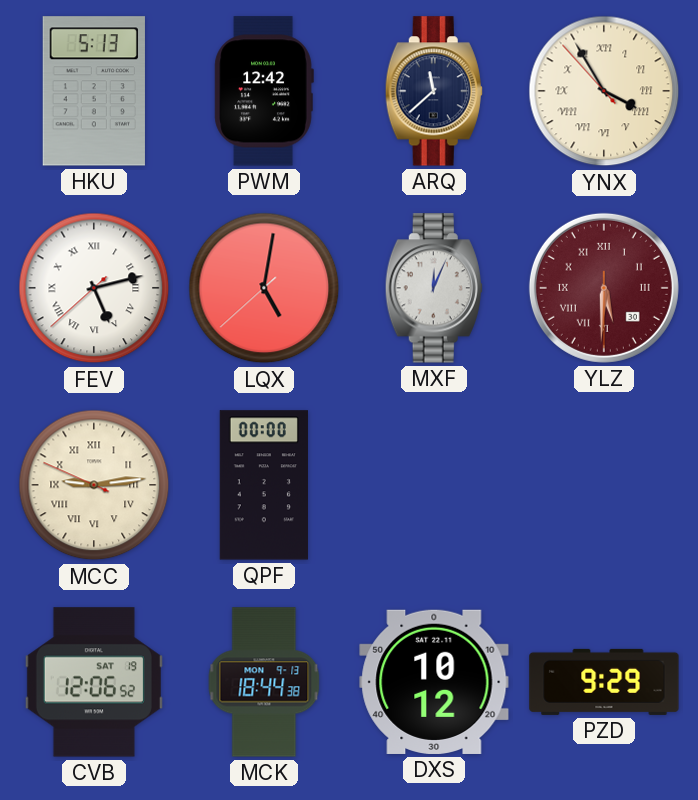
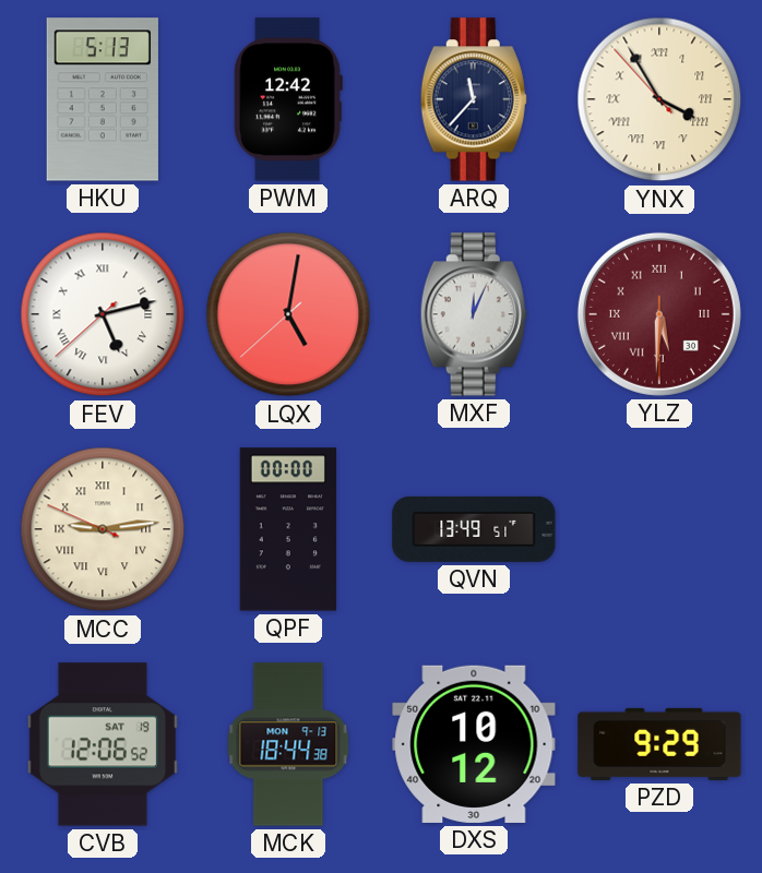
ARQ: 11:38 -> 11:37 (474, 99)
QVN: none -> 13:49 (474, 529)
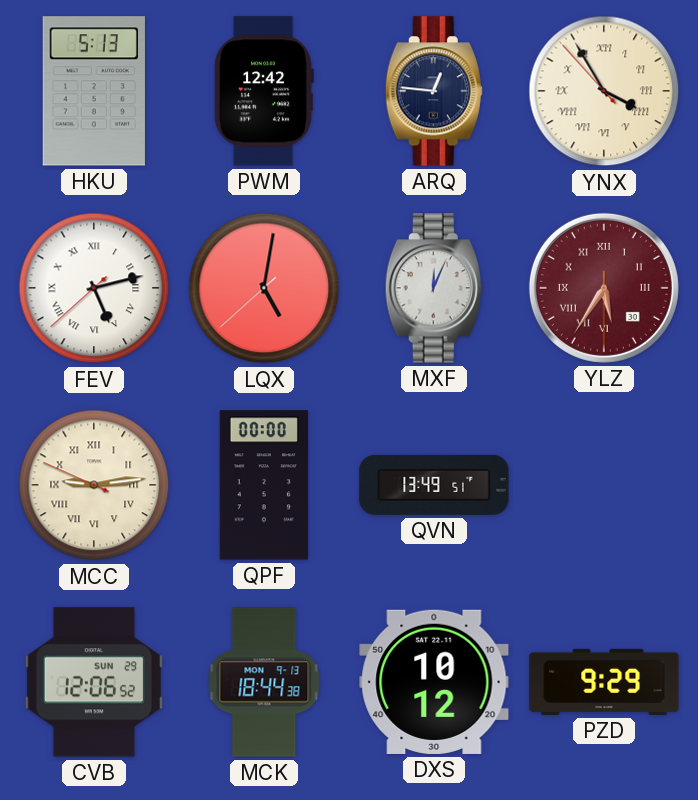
ARQ: 11:37 -> 12:46 (434, 91)
YLZ: 5:30 -> 5:35 (604, 288)
CVB date: SAT 19 -> SUN 29 (94, 682)
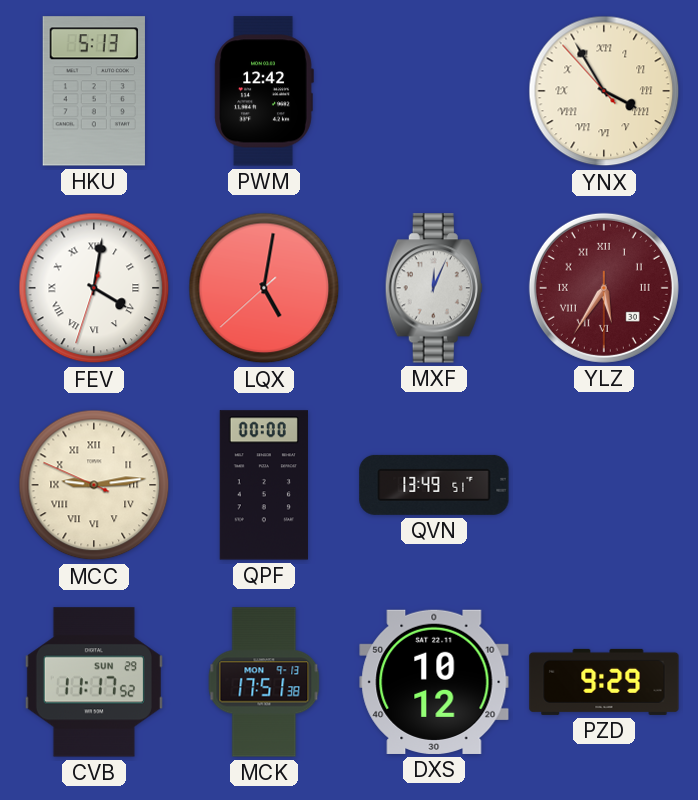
ARQ: 12:46 -> none (434, 91)
FEV: 5:12 -> 4:01 (94, 288)
CVB: 12:06 -> 11:17 (94, 682)
MCK: 18:44 -> 17:51 (264, 682)
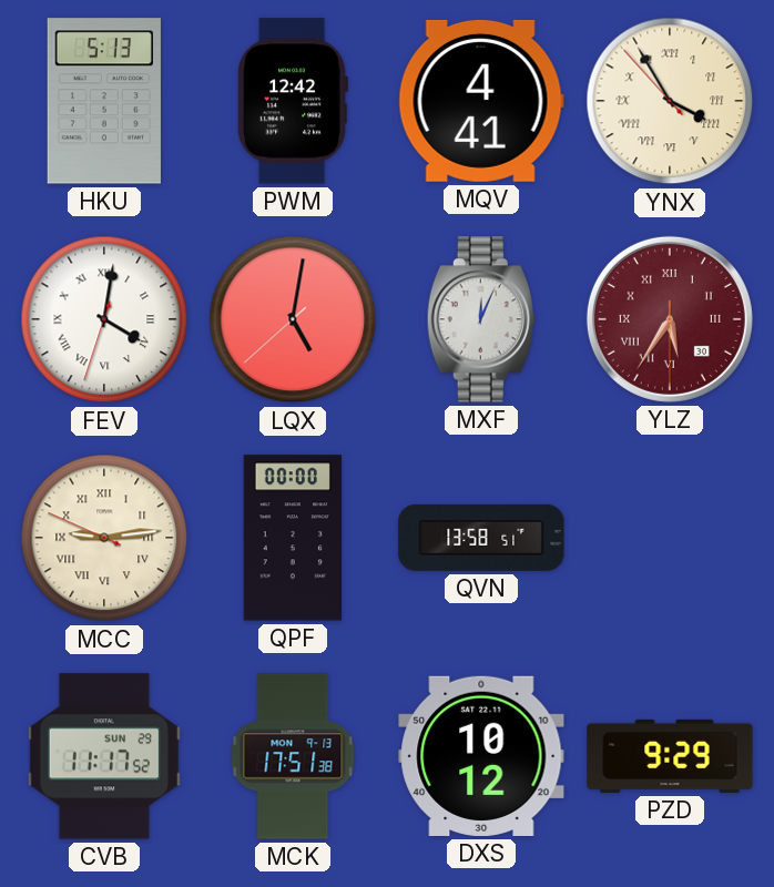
MQV: none -> 4:41 (481, 101)
QVN: 13:49 -> 13:58 (481, 538)
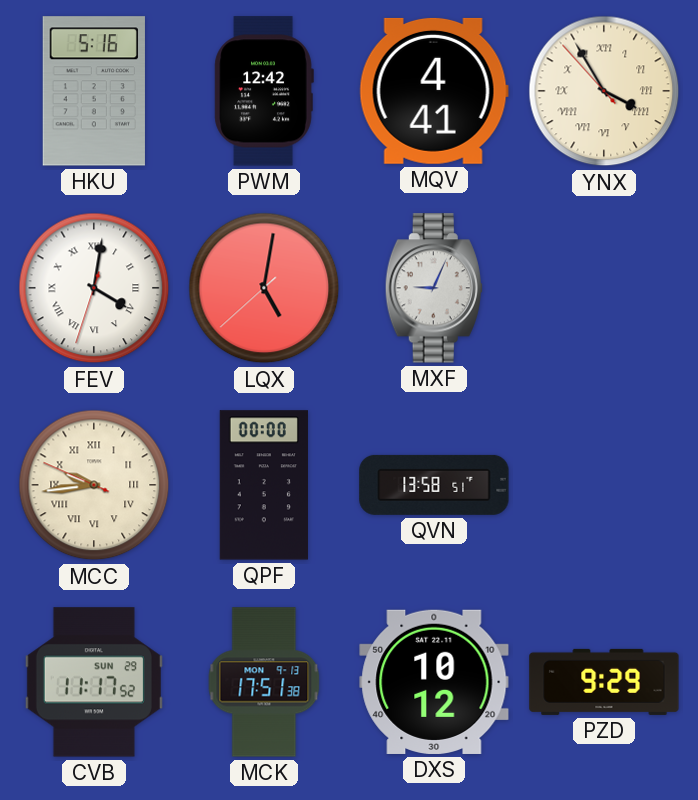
HKU: 5:13 -> 5:16 (94, 91)
MXF: 12:04 -> 9:04 (434, 288)
YLZ: 5:35 -> none (670, 319)
MCC: 9:13 -> 9:43 (94, 485)
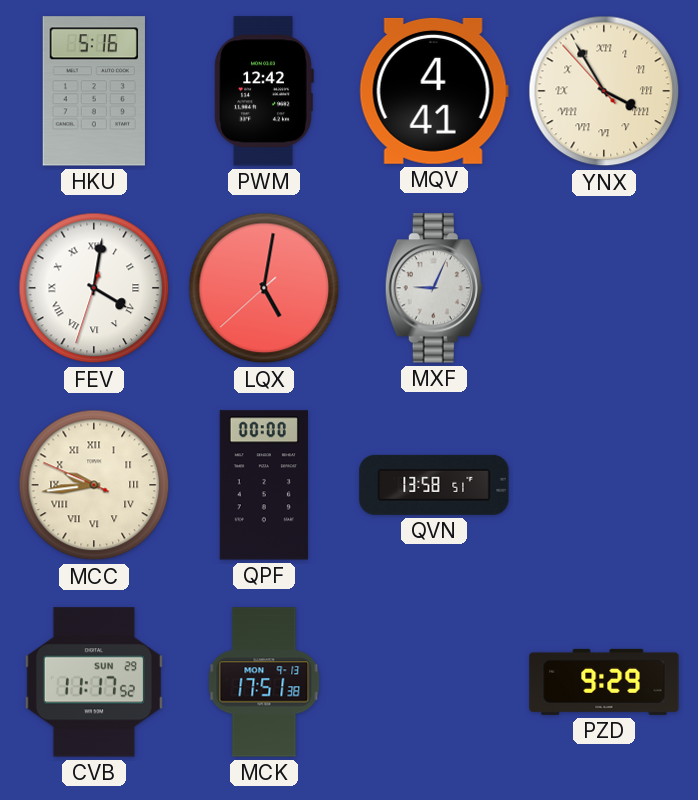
DXS: 10:12 -> none (434, 682)
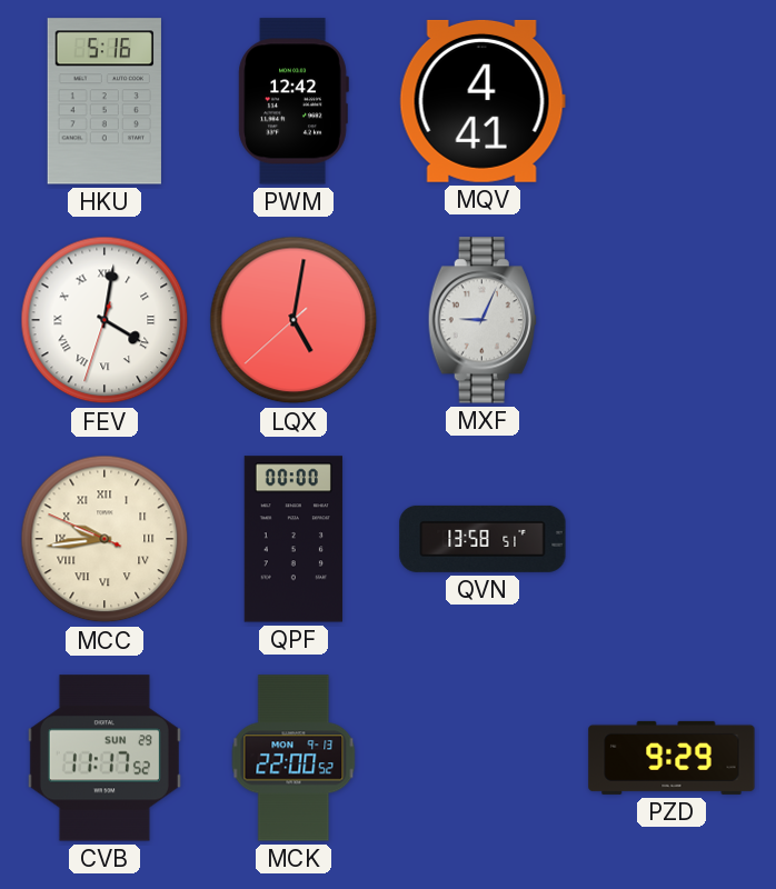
YNX: 3:54 -> none (604, 91)
MCK: 17:51 -> 22:00 (294, 758)
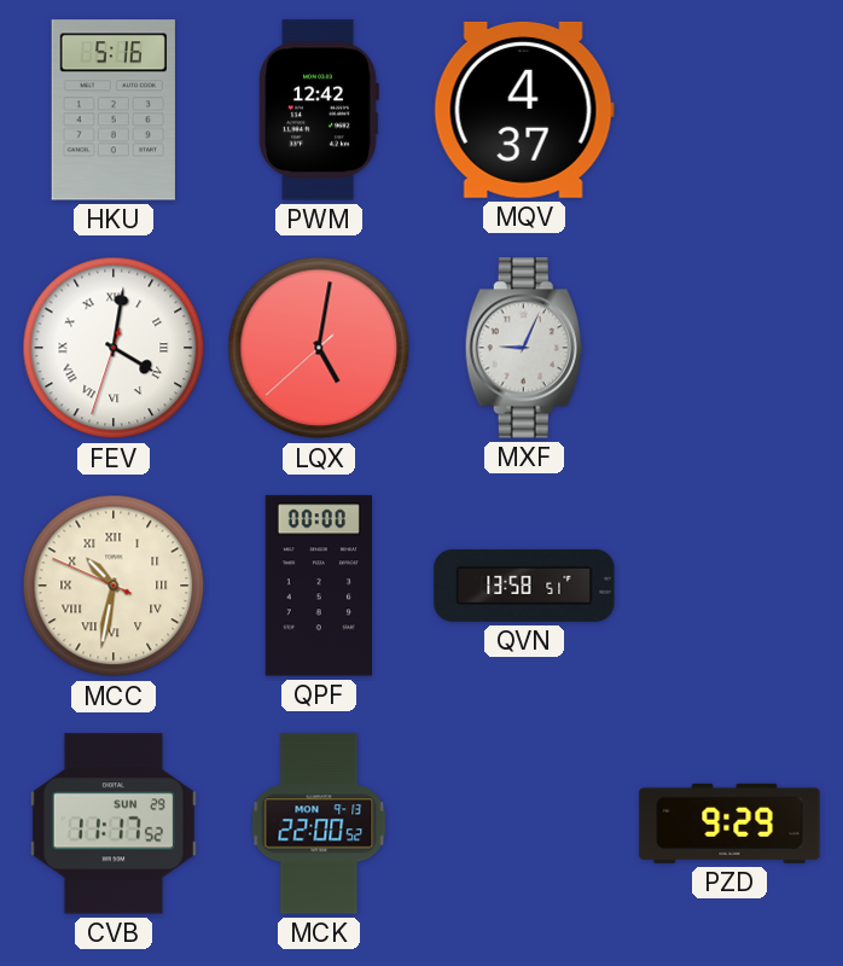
MQV: 4:41 -> 4:37 (524, 110)
MCC: 9:43 -> 10:31 (114, 586)
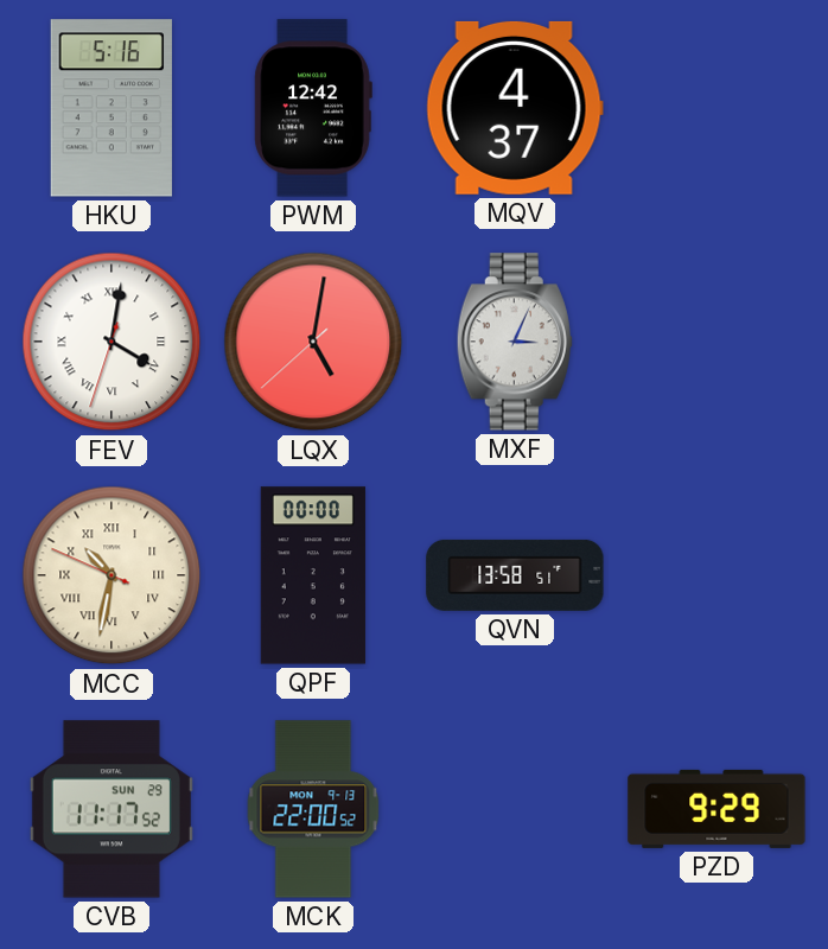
MXF: 9:04 -> 3:04 (515, 342)
